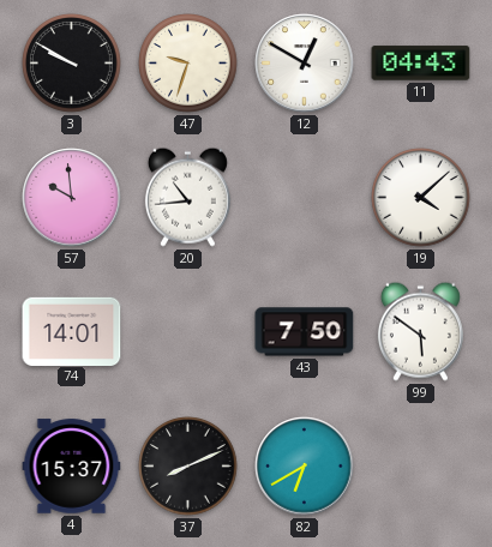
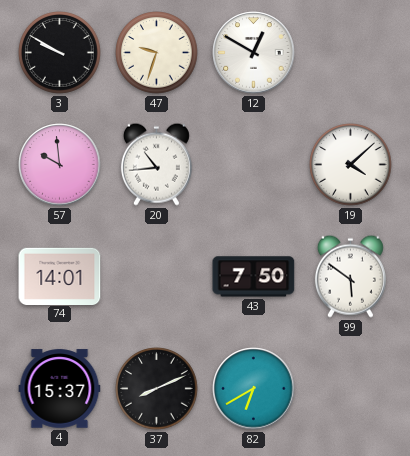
11: 04:43 -> none (421, 64)
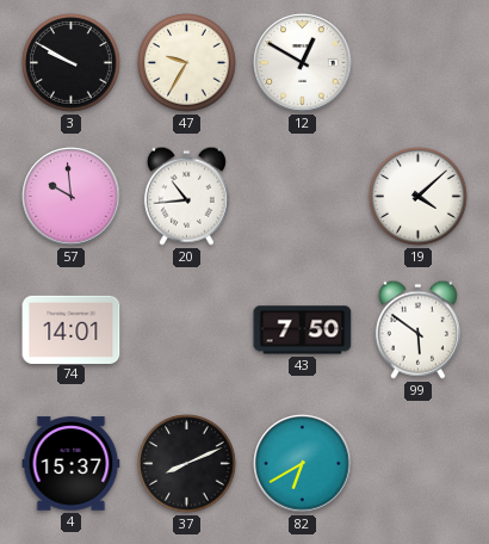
47: 9:33 -> 9:35 (187, 63)
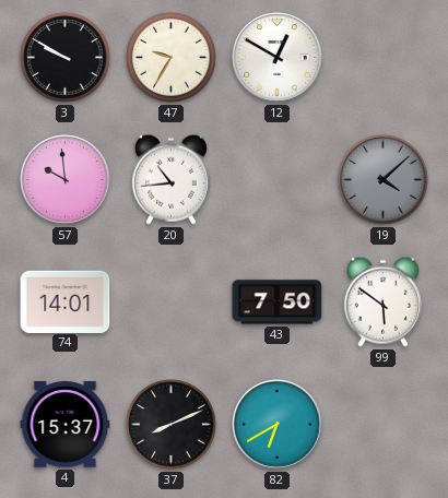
19 dial: white -> grey (384, 180)
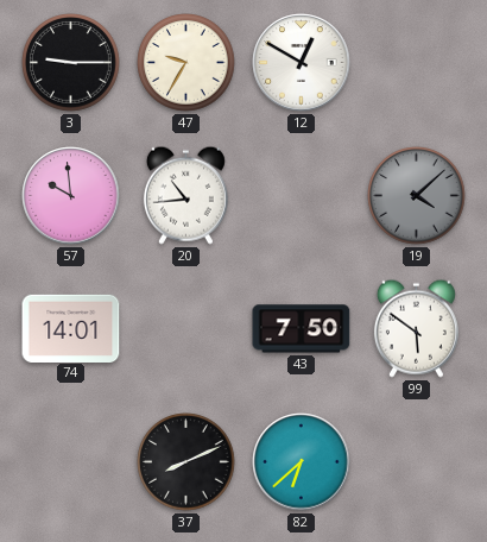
3: 9:50 -> 9:15 (71, 63)
4: 15:37 -> none (66, 425)
82: 6:40 -> 6:38 (302, 462)
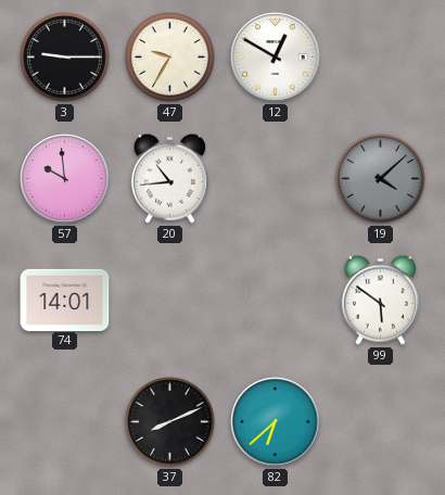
43: 7:50 -> none (302, 329)
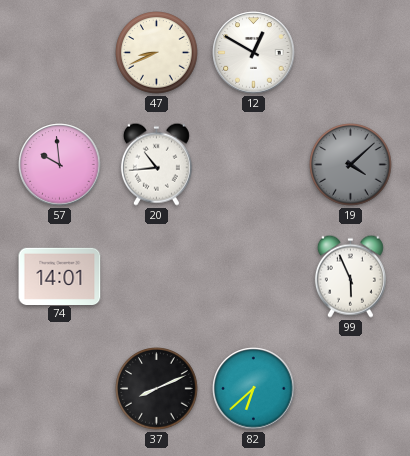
3: 9:15 -> none (65, 58)
47: 9:35 -> 8:41 (157, 53)
99: 5:51 -> 5:56 (350, 276)
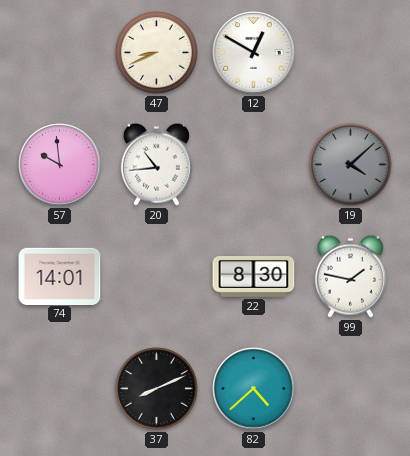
22: none -> 8:30 (254, 277)
99: 5:56 -> 1:47 (350, 276)
82: 6:38 -> 4:38 (254, 389)
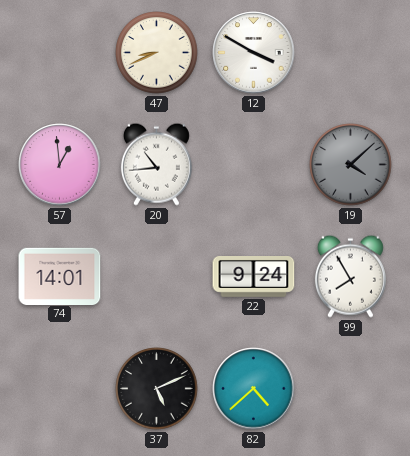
12: 12:50 -> 3:50 (254, 53)
57: 9:59 -> 12:59 (60, 165)
22: 8:30 -> 9:24 (254, 277)
99: 1:47 -> 7:55 (350, 276)
37: 8:11 -> 5:11 (157, 389)
